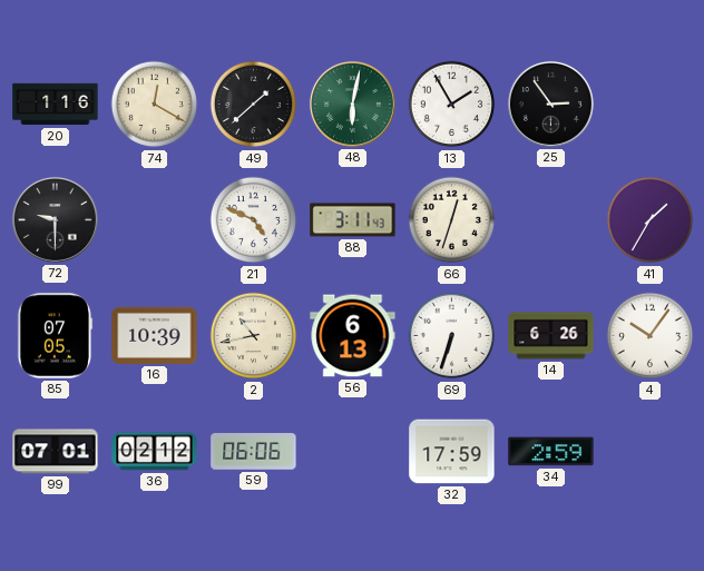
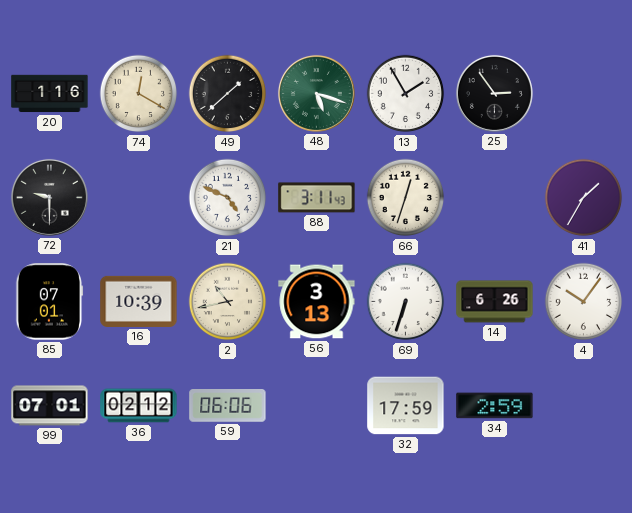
48: 6:02 -> 5:18 (316, 93)
85: 07:05 -> 07:01 (50, 302)
56: 6:13 -> 3:13 (317, 302)
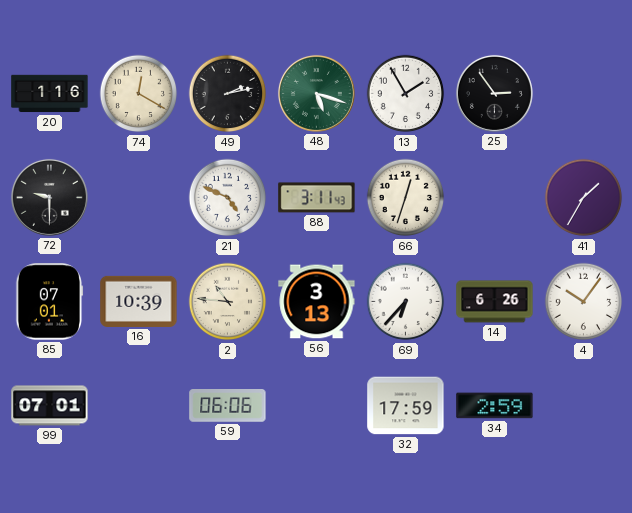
49: 1:38 -> 2:13 (228, 94)
2: 10:43 -> 10:46 (228, 302)
69: 6:33 -> 6:37 (406, 302)
36: 02:12 -> none (139, 406)
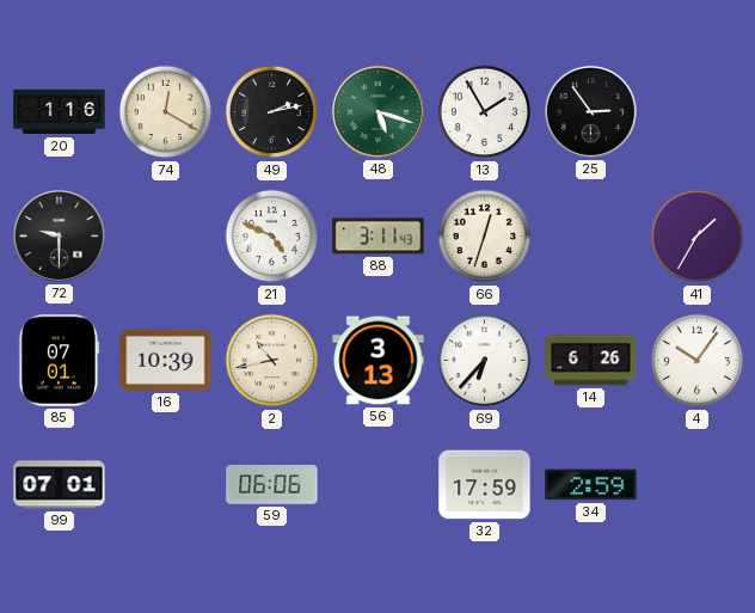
2: 10:46 -> 10:43 (272, 361)
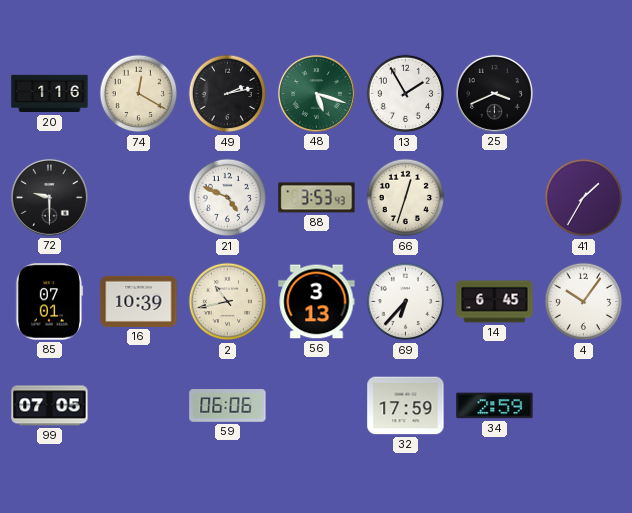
25: 2:54 -> 3:41 (494, 93)
88: 3:11 -> 3:53 (317, 198)
14: 6:26 -> 6:45 (495, 302)
99: 07:01 -> 07:05 (50, 406)
